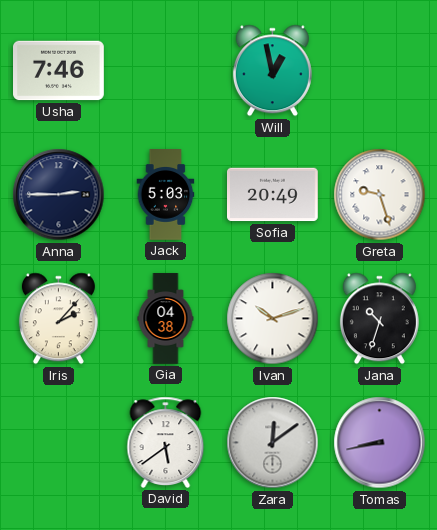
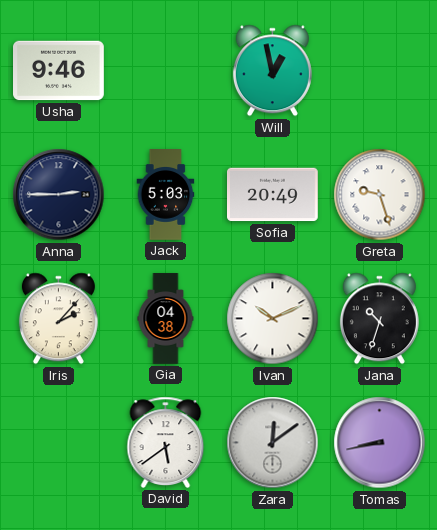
Usha: 7:46 -> 9:46 (59, 71)
Ivan: 10:12 -> 10:11 (273, 319)
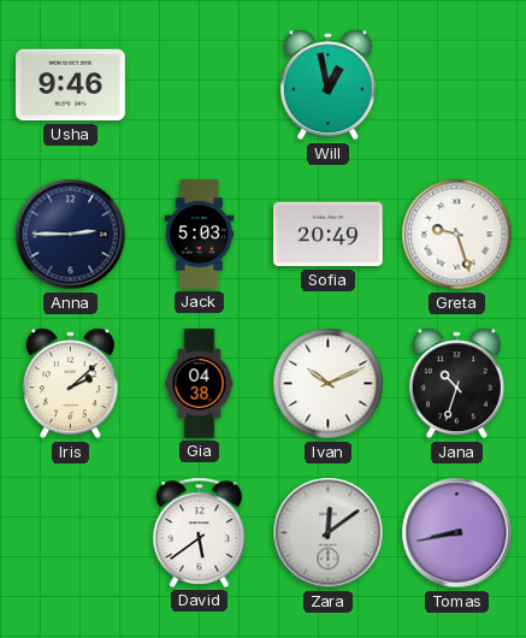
Iris: 2:07 -> 2:08 (70, 384)
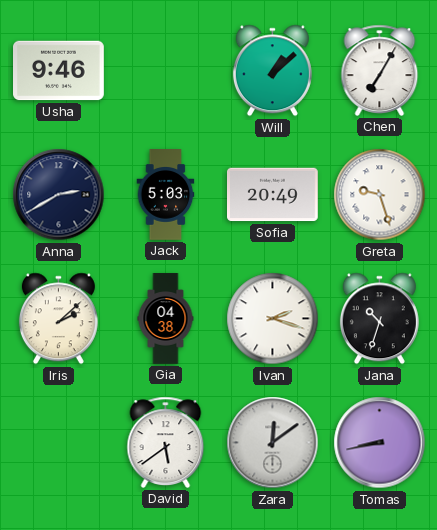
Will: 12:58 -> 1:08 (272, 71)
Chen: none -> 7:05 (380, 70)
Anna: 2:45 -> 2:40 (59, 195)
Ivan: 10:11 -> 2:18 (273, 319)
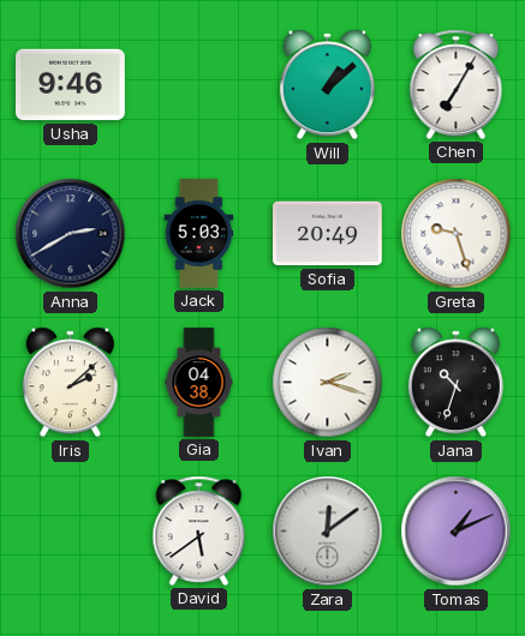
Tomas: 8:43 -> 1:11 (457, 532)
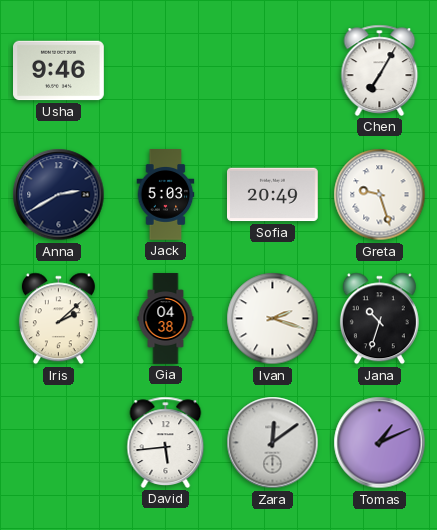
Will: 1:08 -> none (327, 85)
David: 5:39 -> 5:44 (166, 442)
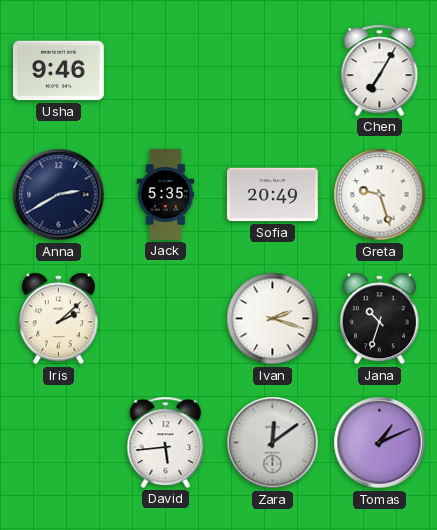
Jack: 5:03 -> 5:35 (166, 195)
Gia: 04:38 -> none (166, 319)
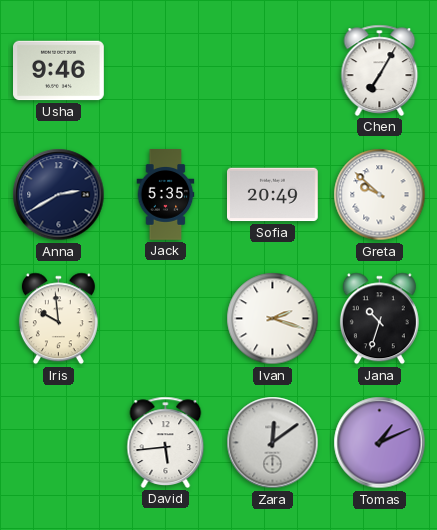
Greta: 9:27 -> 9:52 (380, 195)
Iris: 2:08 -> 9:59 (58, 319)
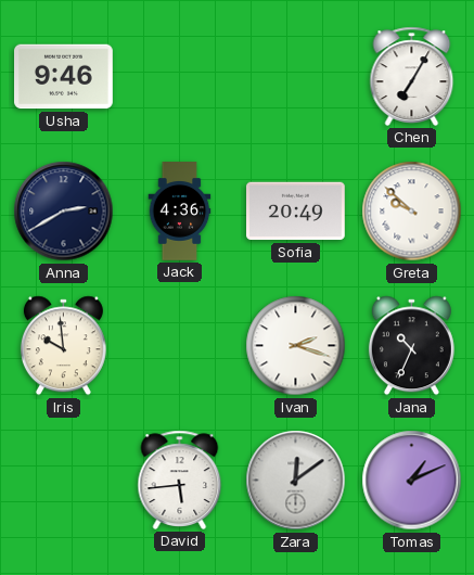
Jack: 5:35 -> 4:36 (180, 212)
Jana: 10:33 -> 10:34 (411, 346)
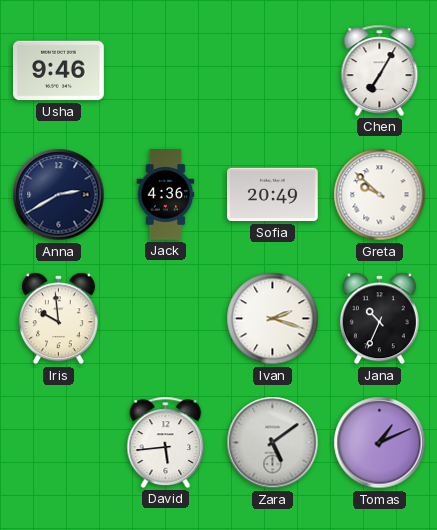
Zara: 12:09 -> 5:09 (273, 443)
